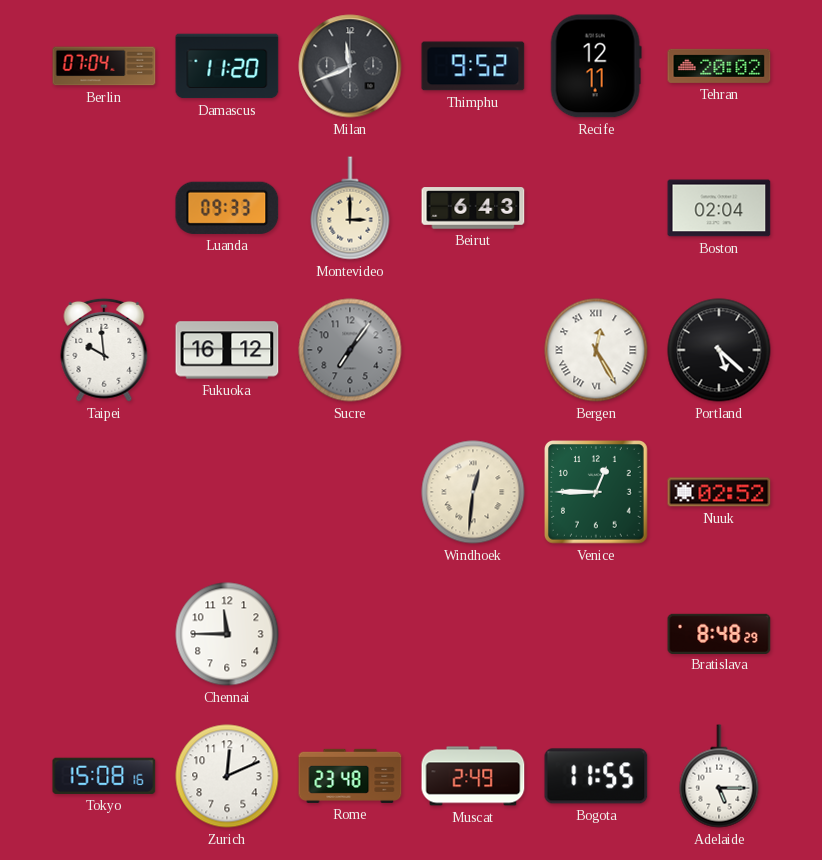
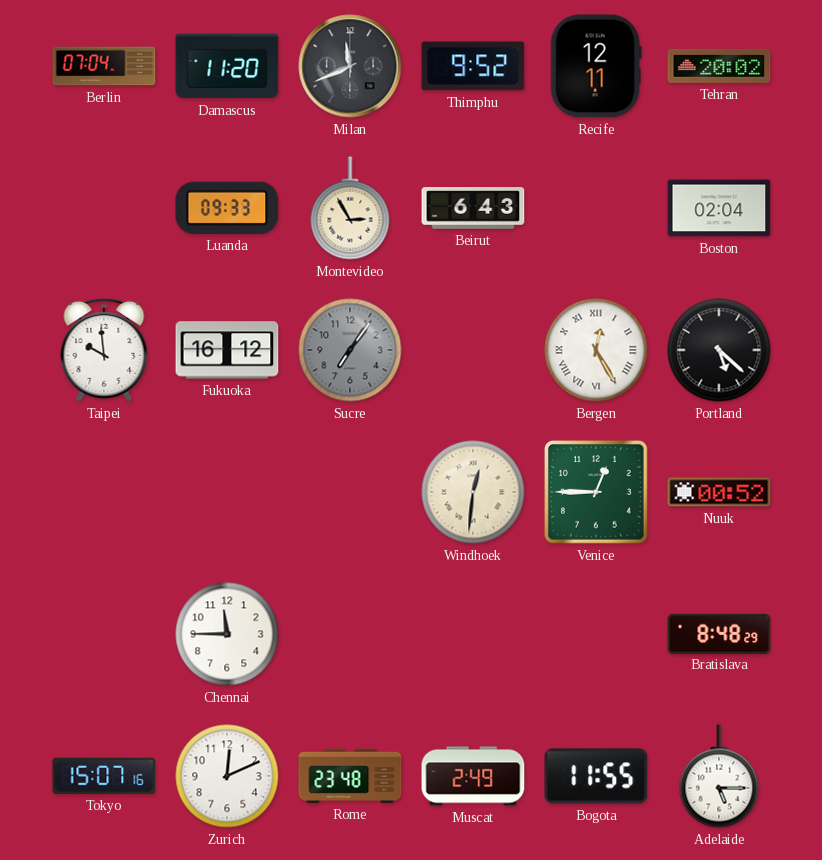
Montevideo: 3:00 -> 2:55 (350, 208)
Nuuk: 02:52 -> 00:52 (719, 492)
Tokyo: 15:08 -> 15:07 (104, 776)
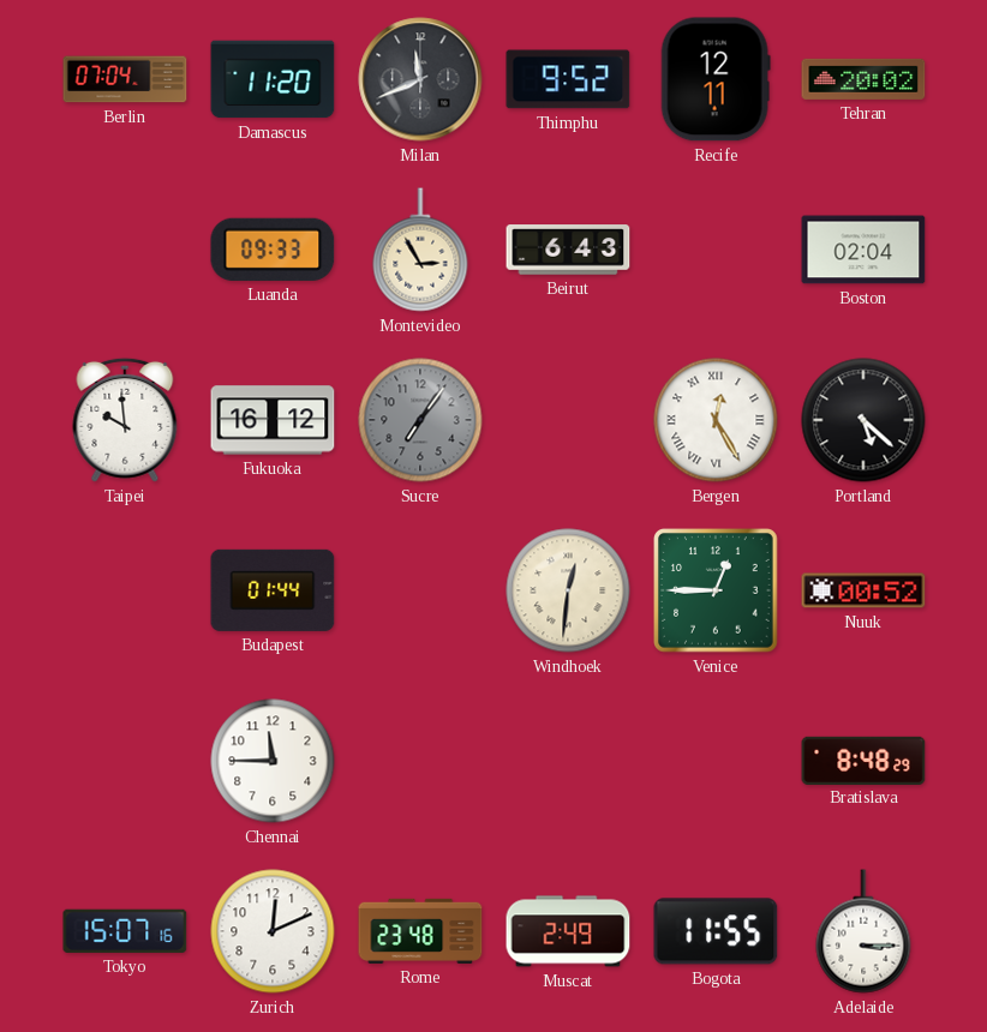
Budapest: none -> 01:44 (273, 590)
Adelaide: 5:15 -> 3:15 (863, 931)
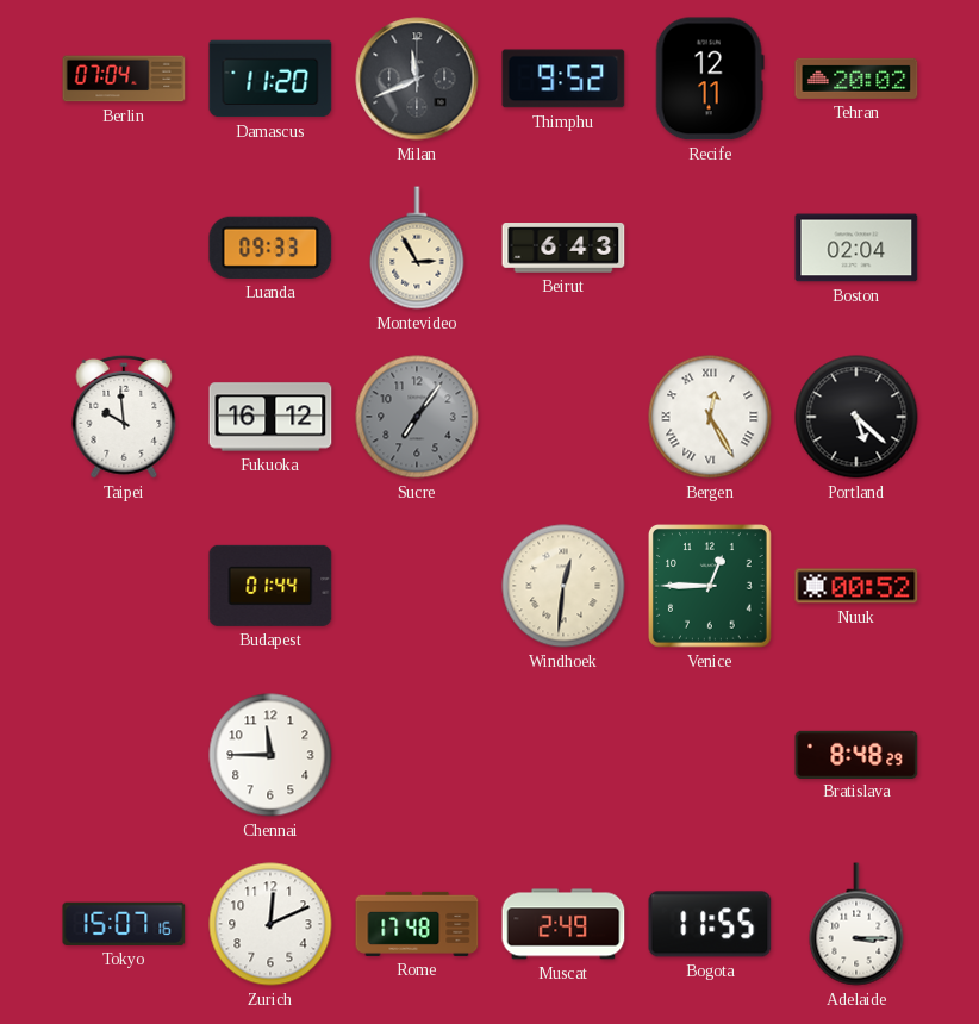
Rome: 23:48 -> 17:48 (417, 924)
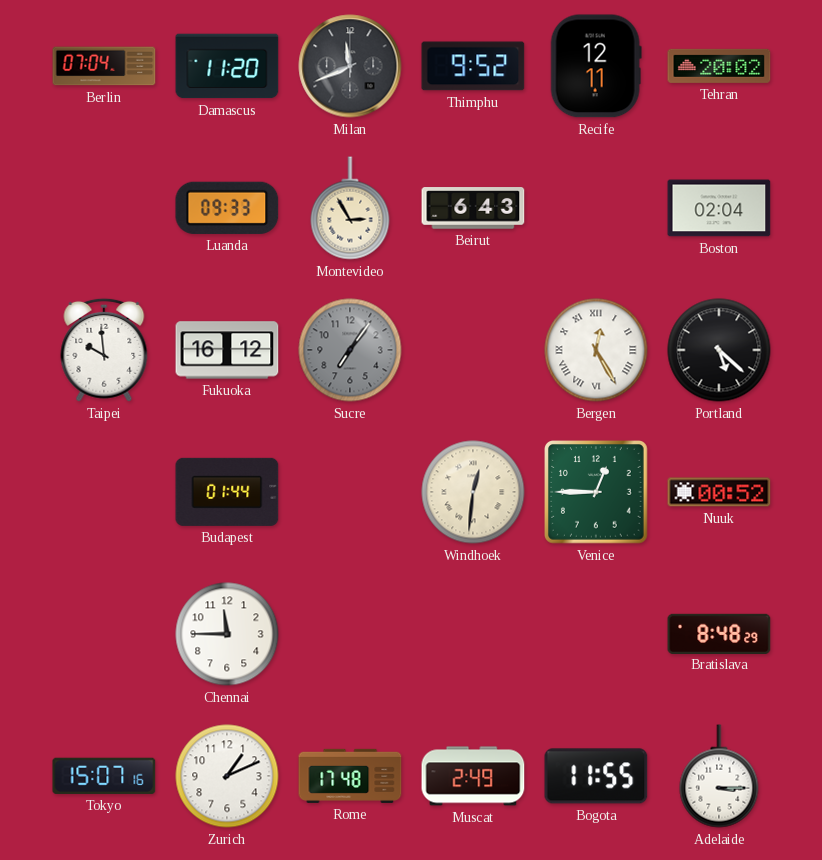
Zurich: 12:11 -> 1:11 (227, 776)
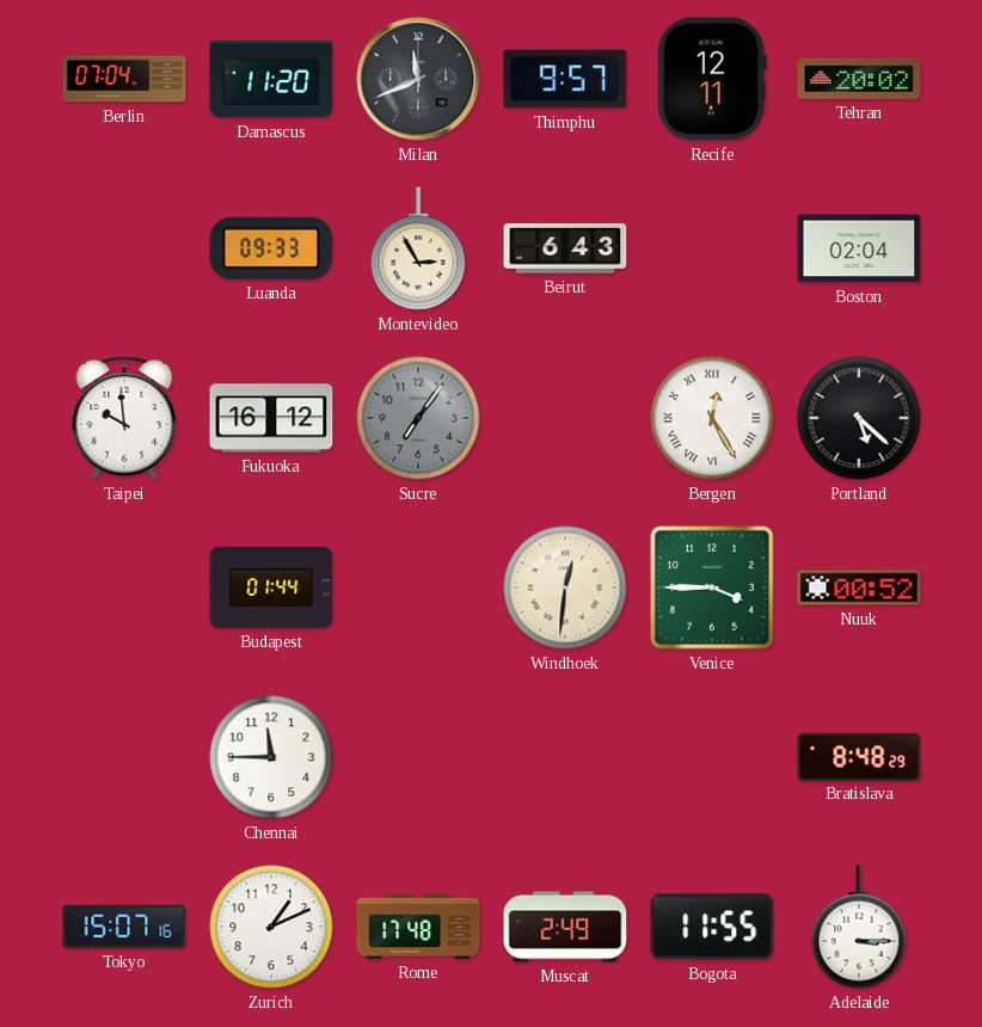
Thimphu: 9:52 -> 9:57 (565, 79)
Venice: 12:45 -> 3:45 (713, 589)
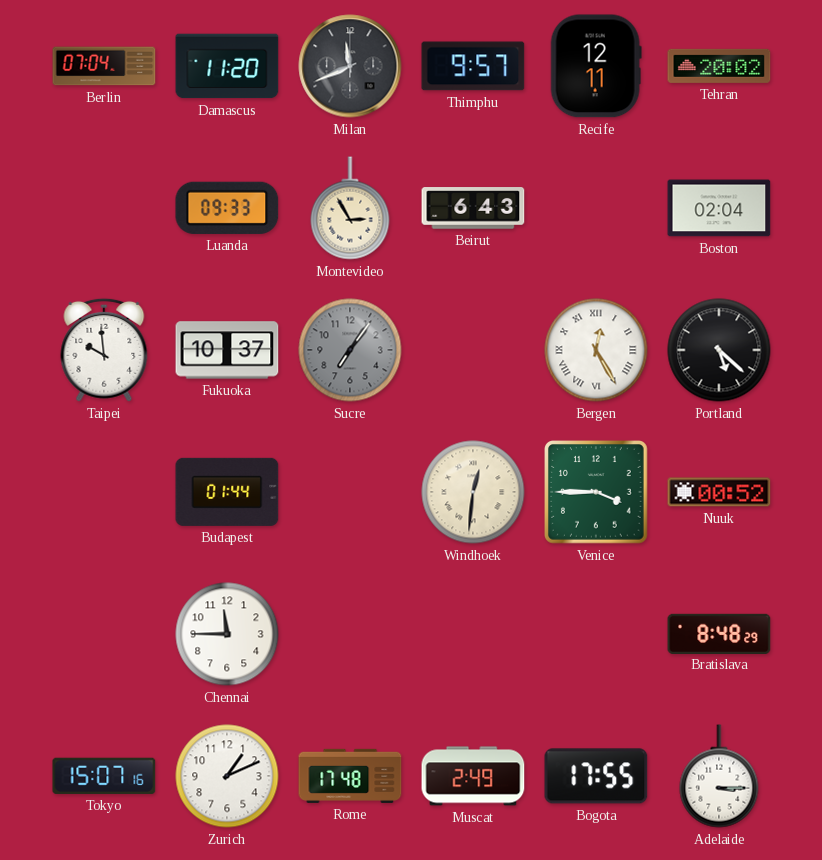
Fukuoka: 16:12 -> 10:37 (227, 350)
Bogota: 11:55 -> 17:55 (596, 776)
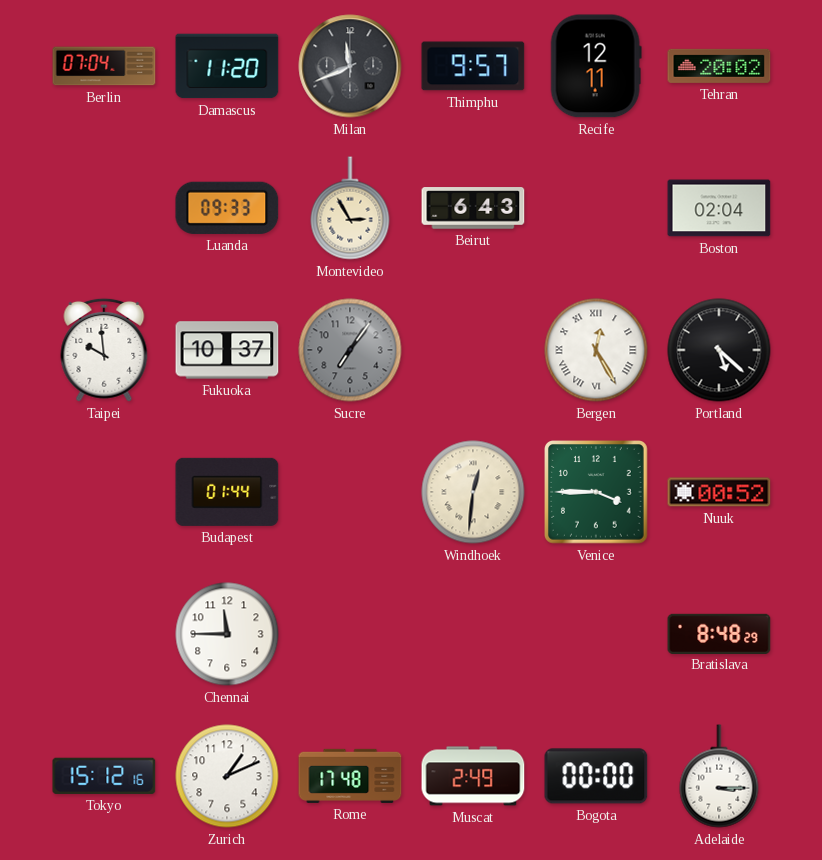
Tokyo: 15:07 -> 15:12 (104, 776)
Bogota: 17:55 -> 00:00 (596, 776)
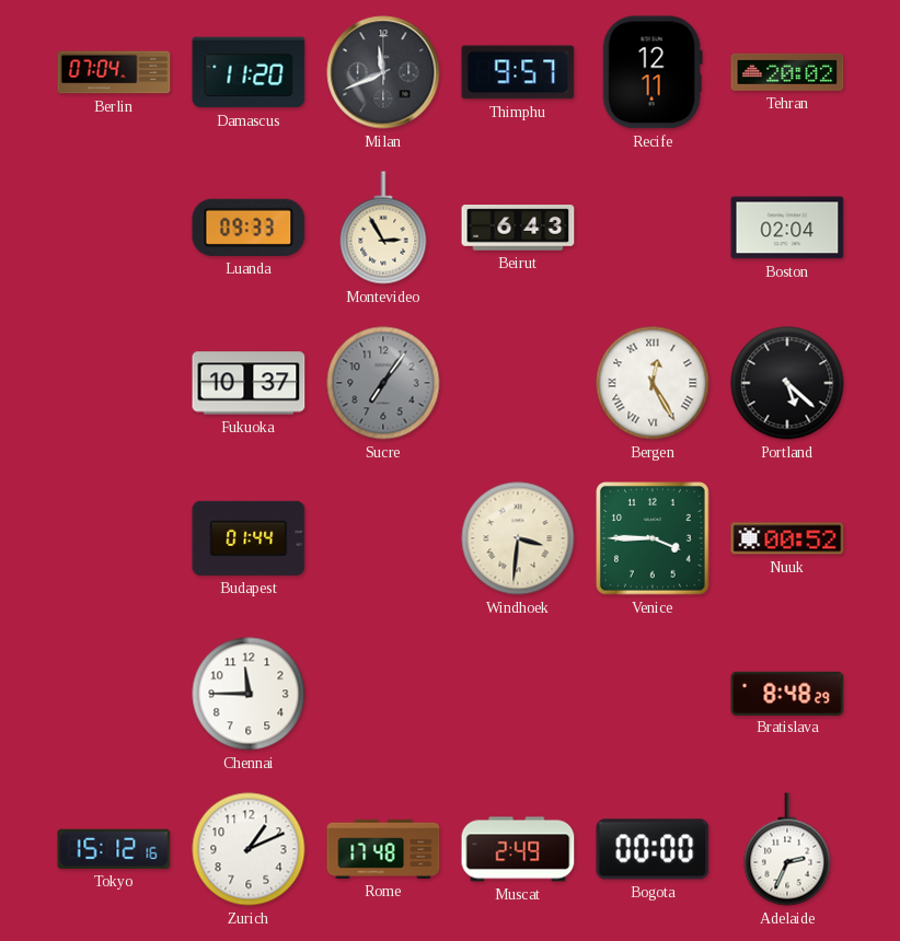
Taipei: 9:59 -> none (104, 350)
Windhoek: 12:31 -> 3:31 (518, 538)
Adelaide: 3:15 -> 2:34 (787, 849)
